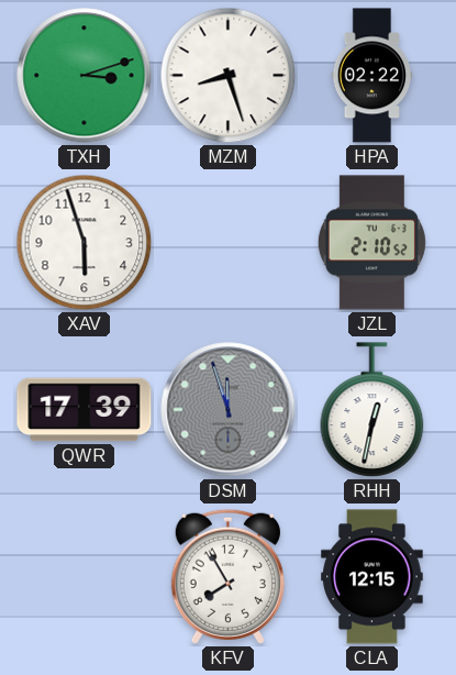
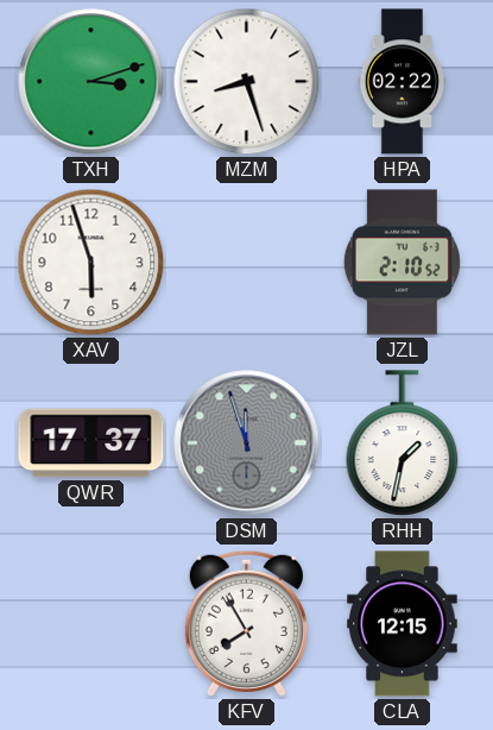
QWR: 17:39 -> 17:37 (91, 443)
RHH: 12:32 -> 1:32 (403, 443)
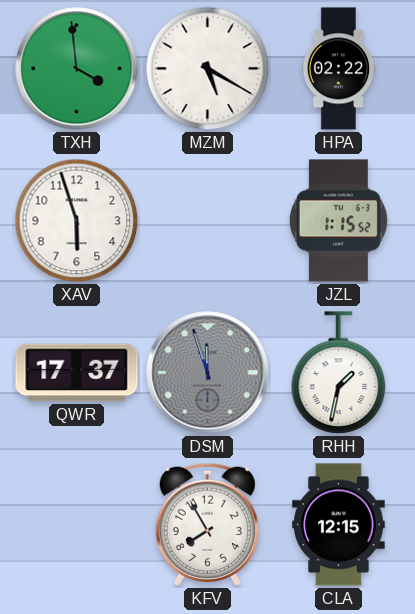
TXH: 3:12 -> 3:59 (77, 69)
MZM: 8:27 -> 5:20 (208, 69)
JZL: 2:10 -> 1:15 (338, 221)
